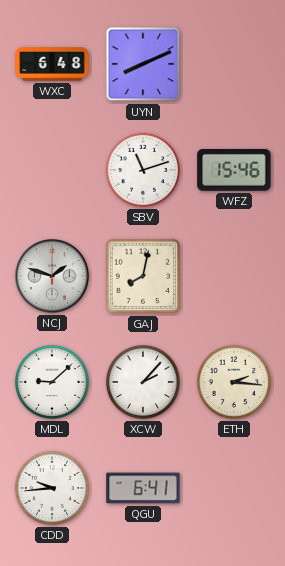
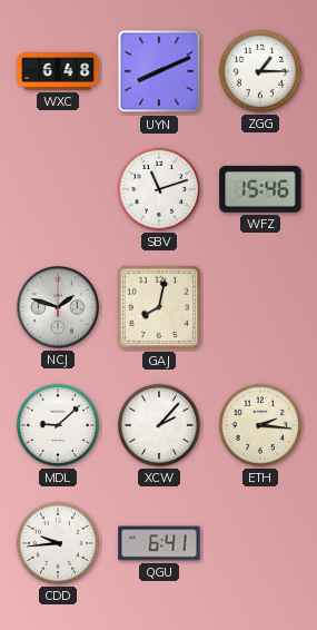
ZGG: none -> 1:15 (260, 71)
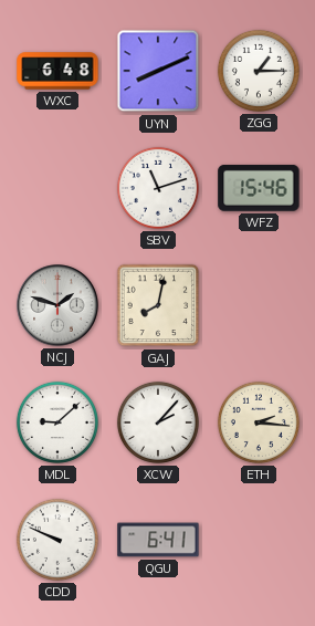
CDD: 9:44 -> 9:49 (57, 540)
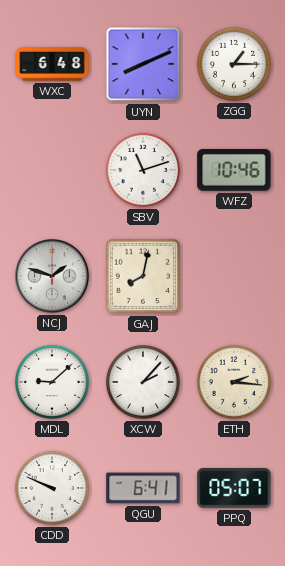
WFZ: 15:46 -> 10:46 (234, 170)
PPQ: none -> 05:07 (234, 489)
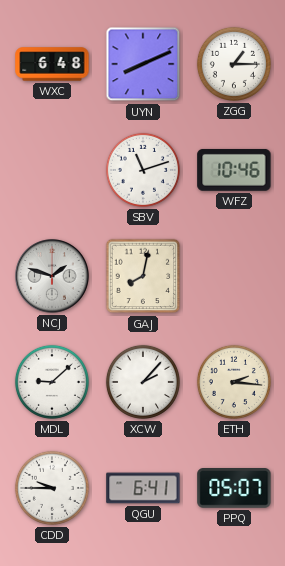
CDD: 9:49 -> 9:45 (52, 488)
